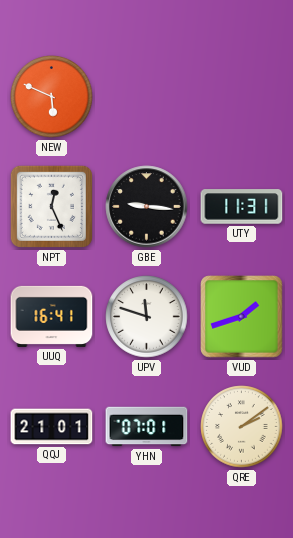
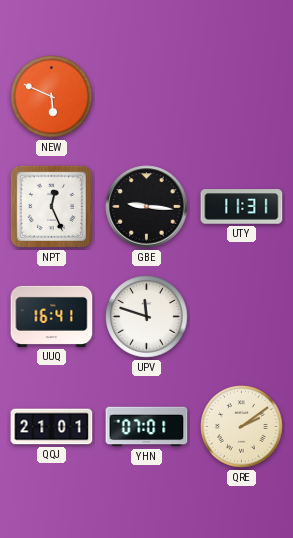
VUD: 1:42 -> none (242, 317)
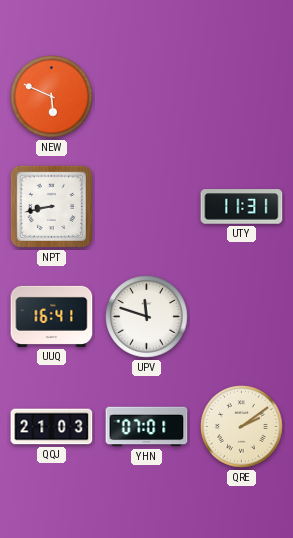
NPT: 12:26 -> 8:43 (51, 206)
GBE: 9:16 -> none (147, 207)
QQJ: 21:01 -> 21:03 (52, 427)
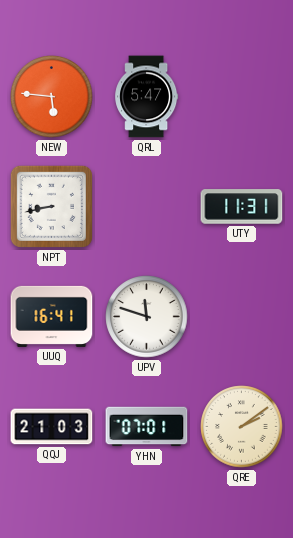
NEW: 5:49 -> 5:46 (52, 97)
QRL: none -> 5:47 (147, 97)
